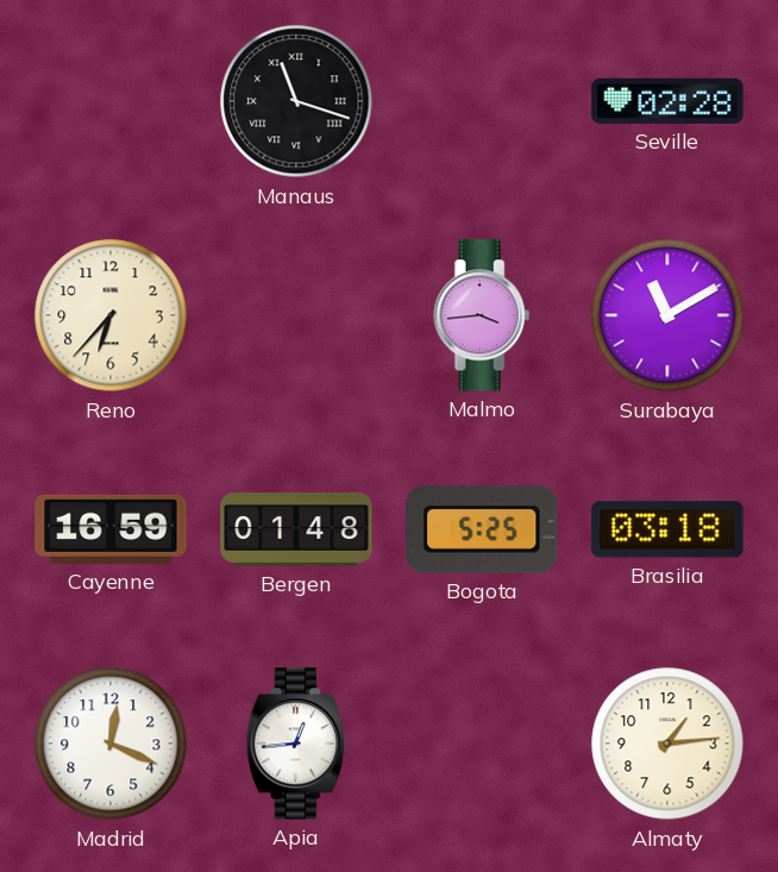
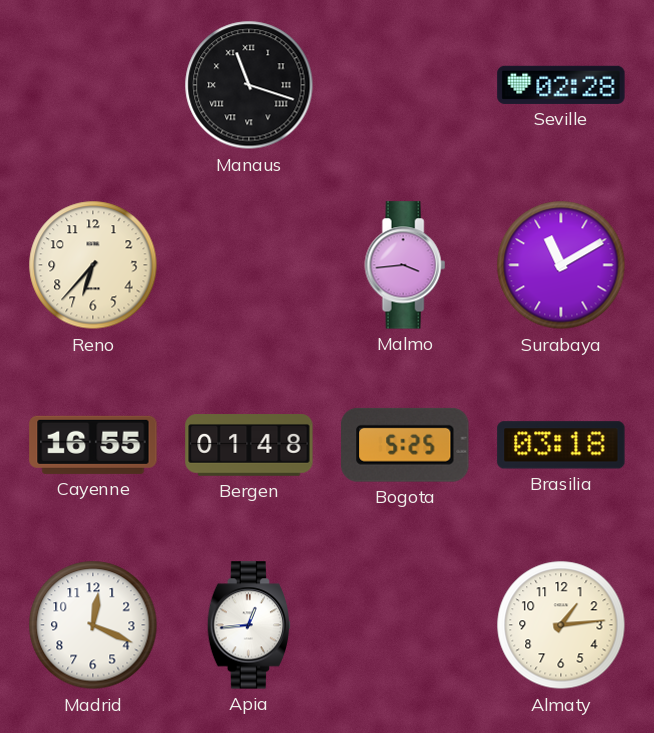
Cayenne: 16:59 -> 16:55 (93, 445)
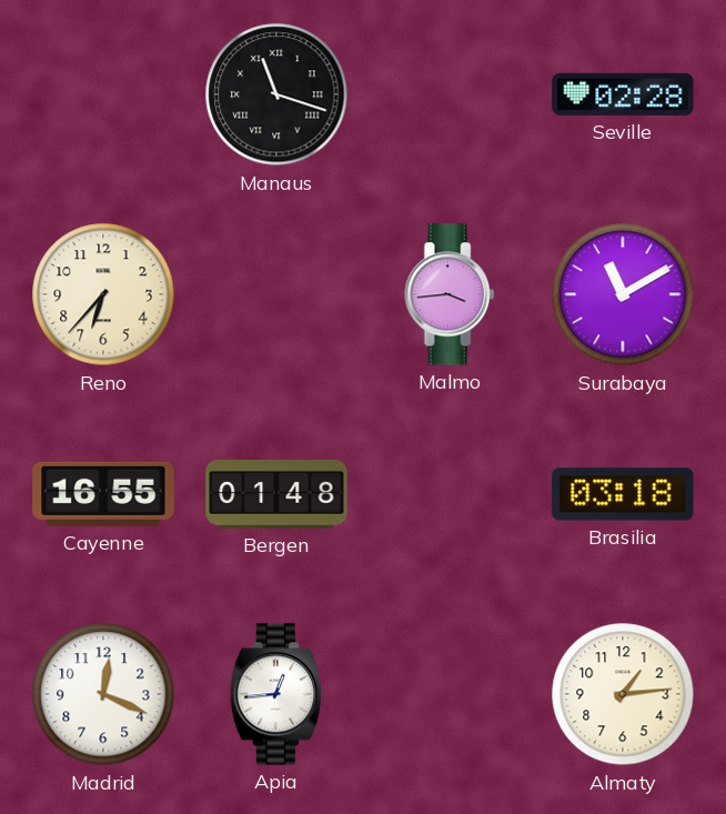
Bogota: 5:25 -> none (405, 445)
